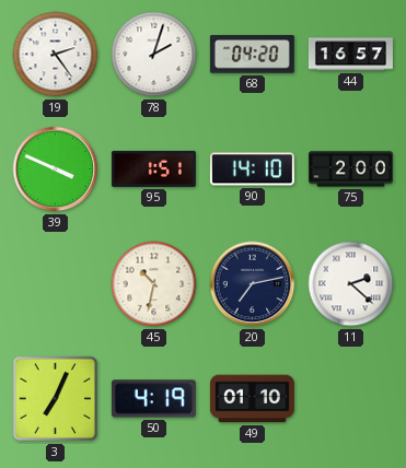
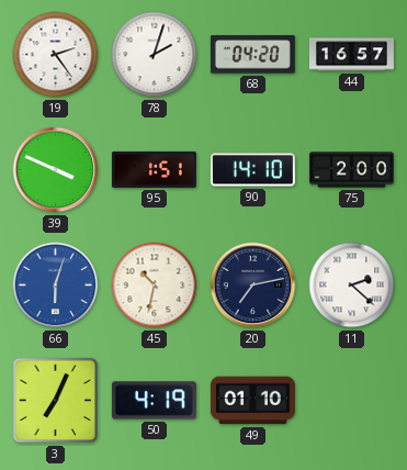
66: none -> 6:03 (56, 286)
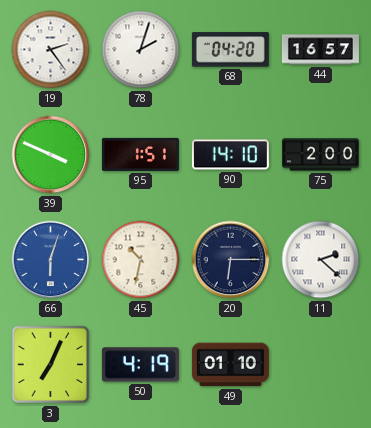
20: 7:13 -> 6:15 (231, 260)
